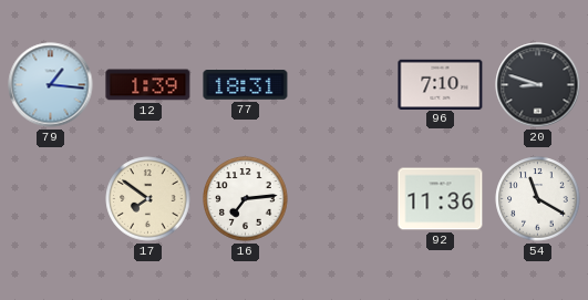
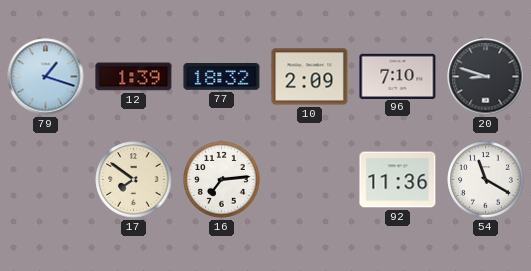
79: 1:16 -> 1:18 (46, 77)
77: 18:31 -> 18:32 (222, 77)
10: none -> 2:09 (310, 77)
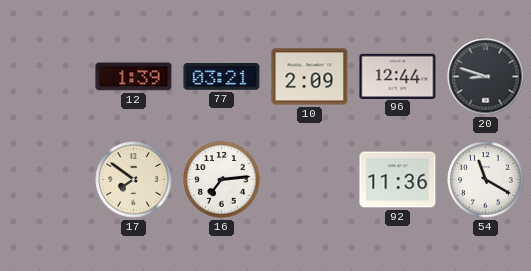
79: 1:18 -> none (46, 77)
77: 18:32 -> 03:21 (222, 77)
96: 7:10 -> 12:44 (398, 76)
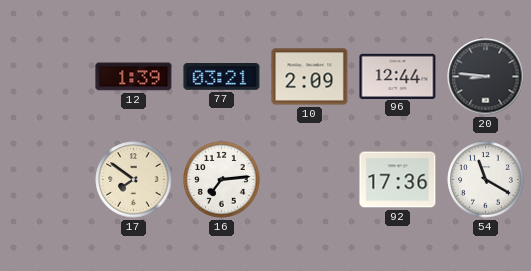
20: 8:48 -> 8:46 (486, 77)
92: 11:36 -> 17:36 (398, 180)
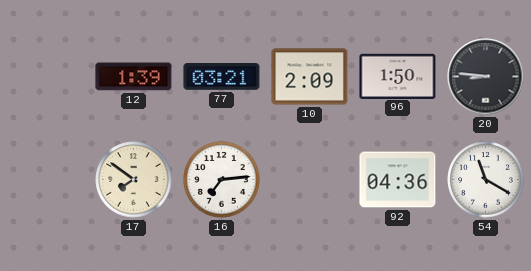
96: 12:44 -> 1:50 (398, 76)
92: 17:36 -> 04:36 (398, 180)
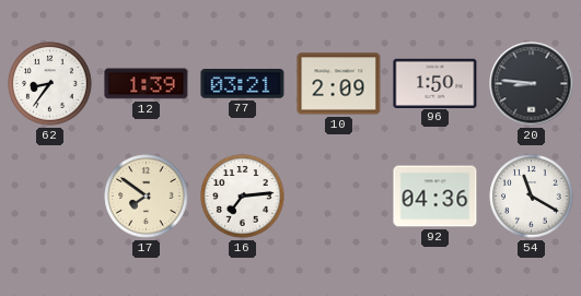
62: none -> 8:36 (50, 84)
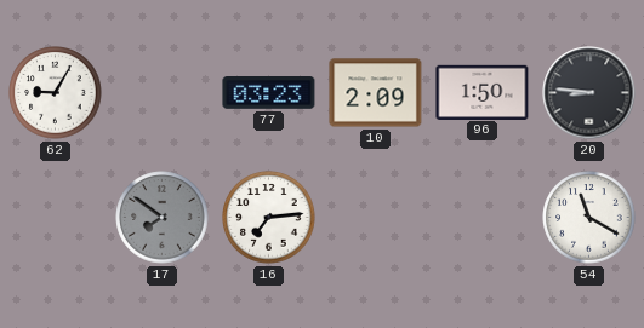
62: 8:36 -> 9:05 (56, 93)
12: 1:39 -> none (147, 84)
77: 03:21 -> 03:23 (269, 93)
17 dial: cream -> grey (163, 218)
92: 04:36 -> none (435, 197)
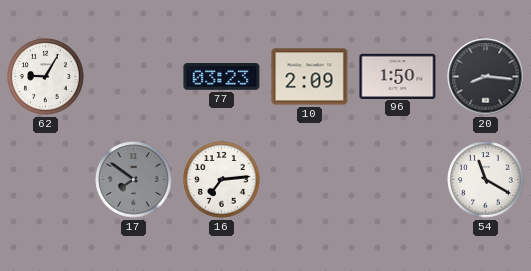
20: 8:46 -> 8:16 (486, 77)
